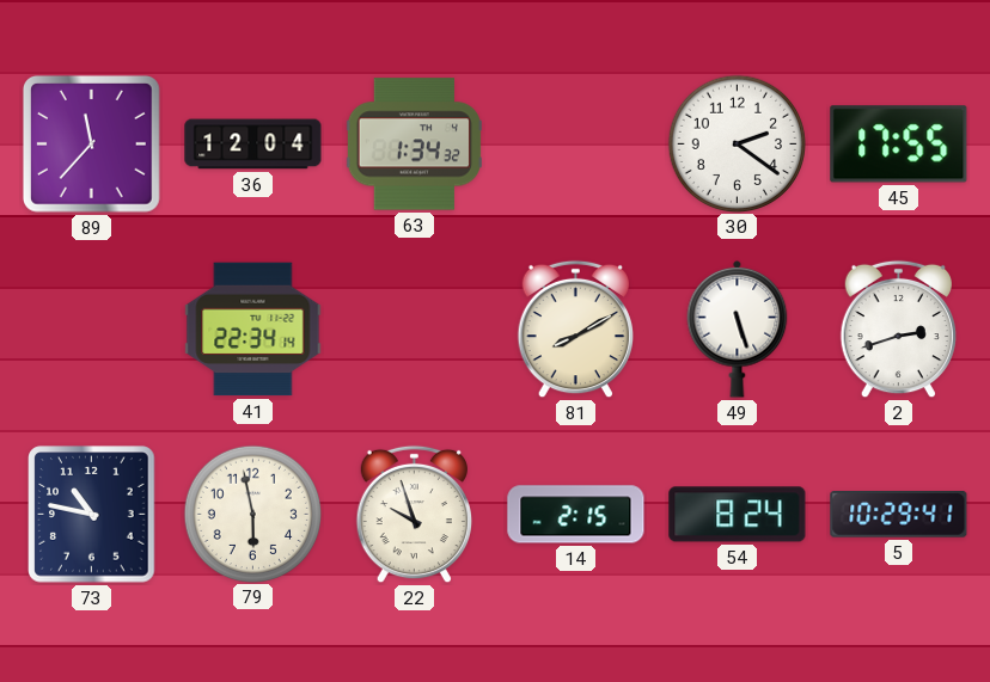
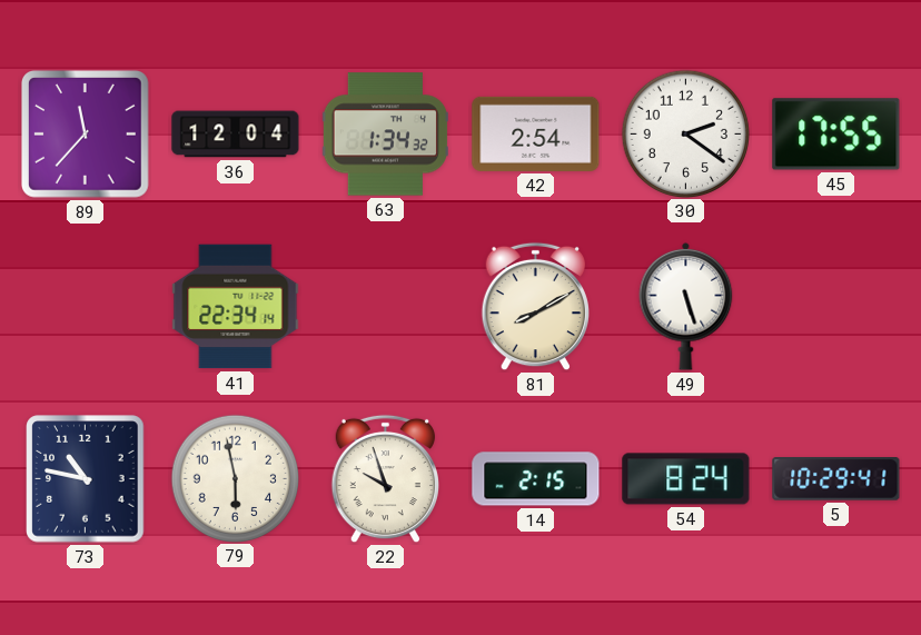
42: none -> 2:54 (536, 133)
2: 2:42 -> none (898, 330)
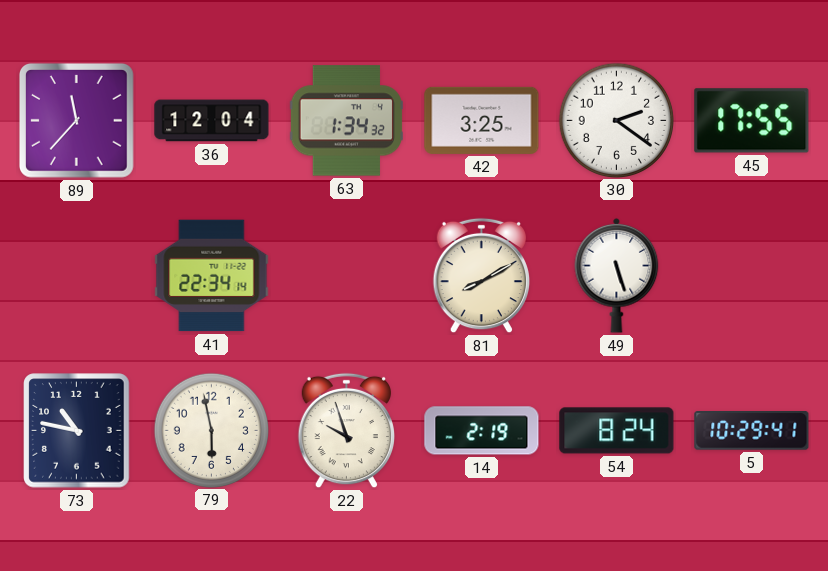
42: 2:54 -> 3:25 (482, 120)
14: 2:15 -> 2:19 (482, 431)
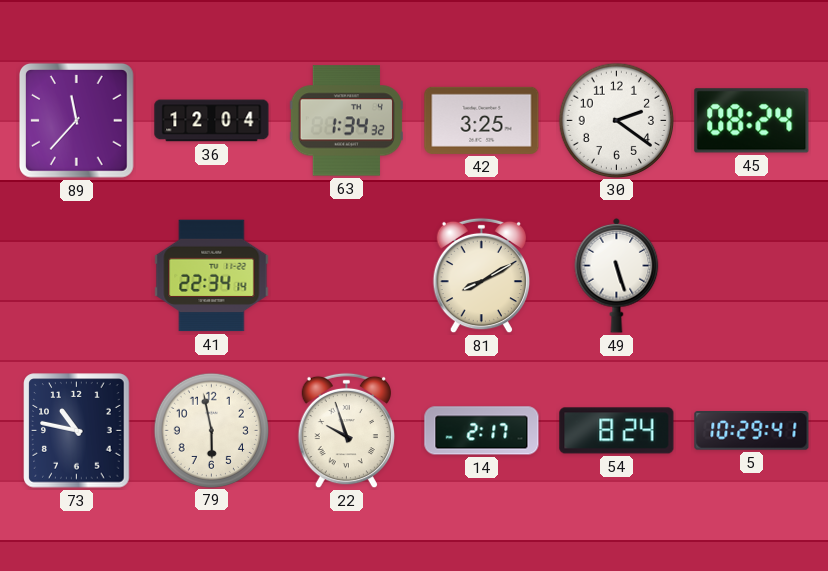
45: 17:55 -> 08:24 (752, 121)
14: 2:19 -> 2:17 (482, 431)
